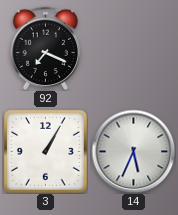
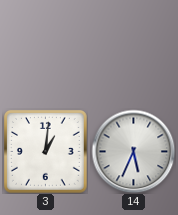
92: 7:19 -> none (45, 48)
3: 1:05 -> 1:01 (46, 152)
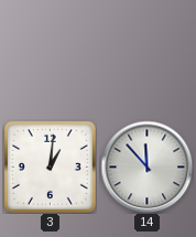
14: 5:34 -> 11:53 (146, 166)
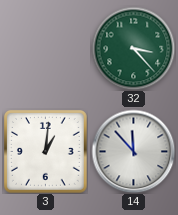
32: none -> 3:23 (133, 48)
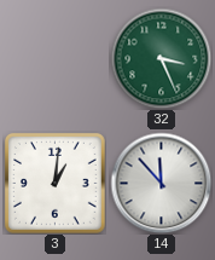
32: 3:23 -> 3:26 (161, 58)
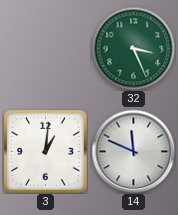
14: 11:53 -> 11:49 (133, 151)
